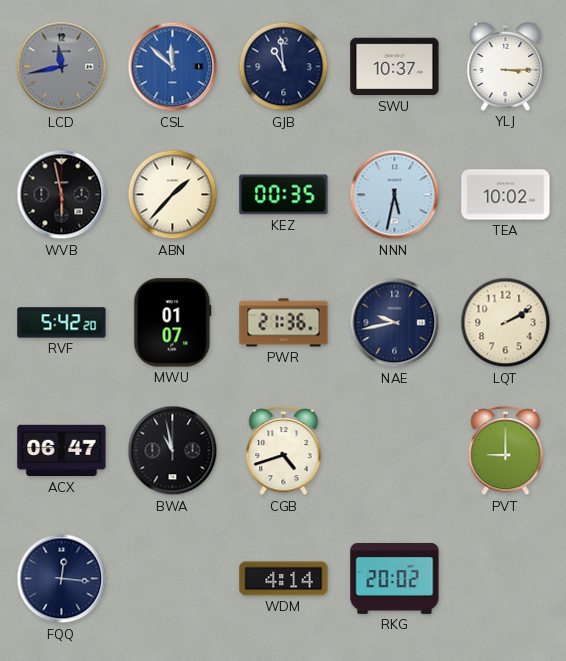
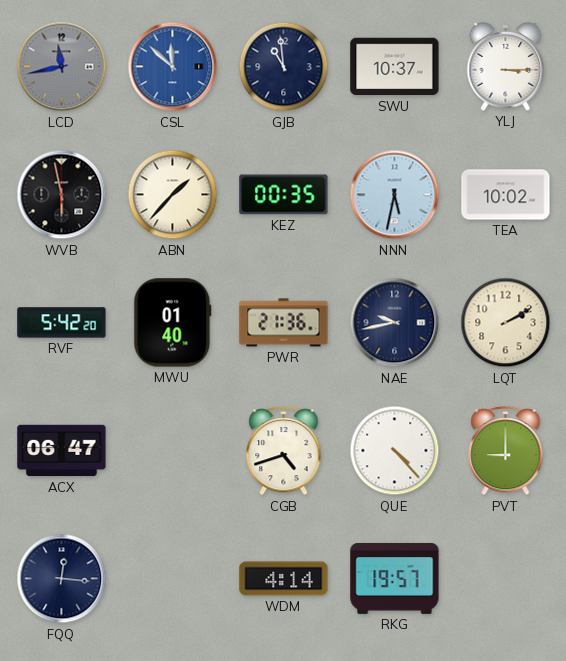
MWU: 01:07 -> 01:40 (173, 323)
BWA: 10:58 -> none (173, 451)
QUE: none -> 4:23 (395, 451)
RKG: 20:02 -> 19:57 (395, 578)
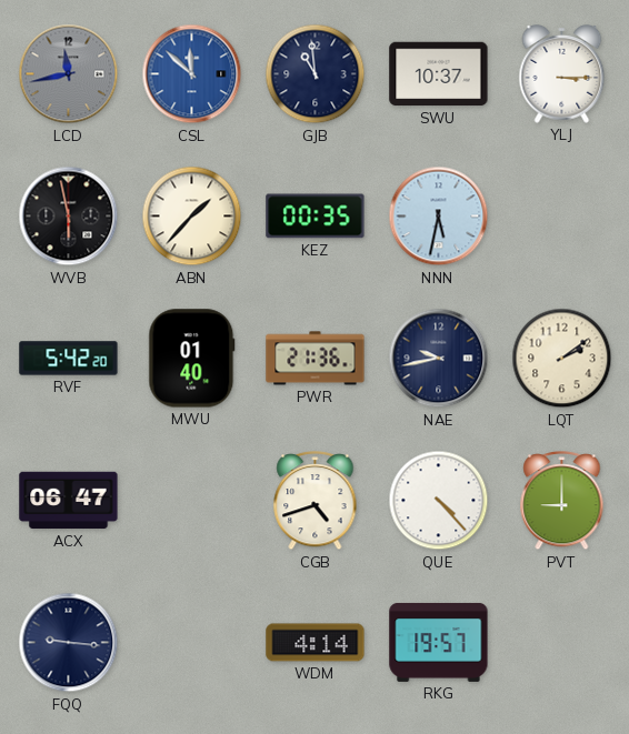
TEA: 10:02 -> none (506, 195)
LQT: 2:10 -> 2:09 (562, 359)
FQQ: 12:16 -> 9:16 (69, 643)
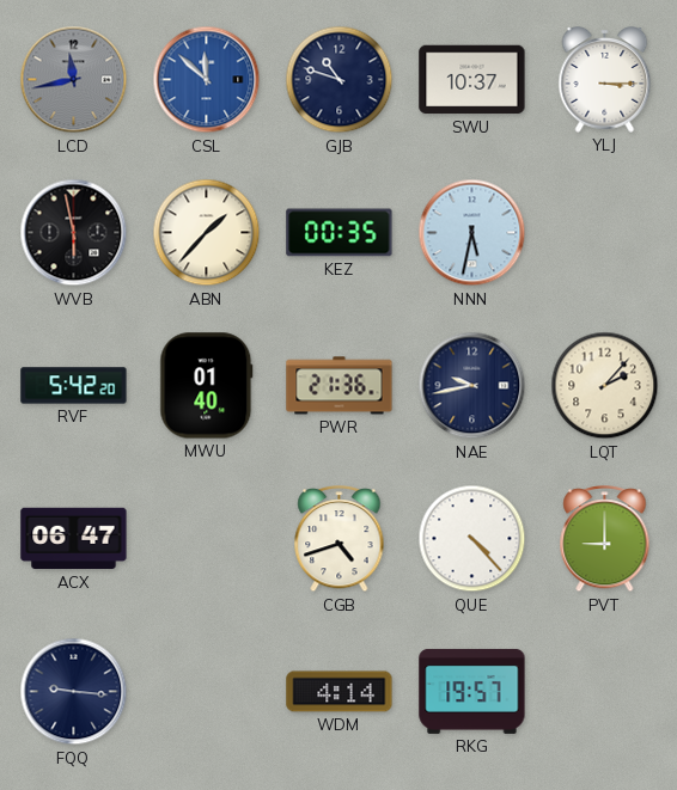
GJB: 10:59 -> 10:48 (340, 80)
LQT: 2:09 -> 2:07 (605, 386)
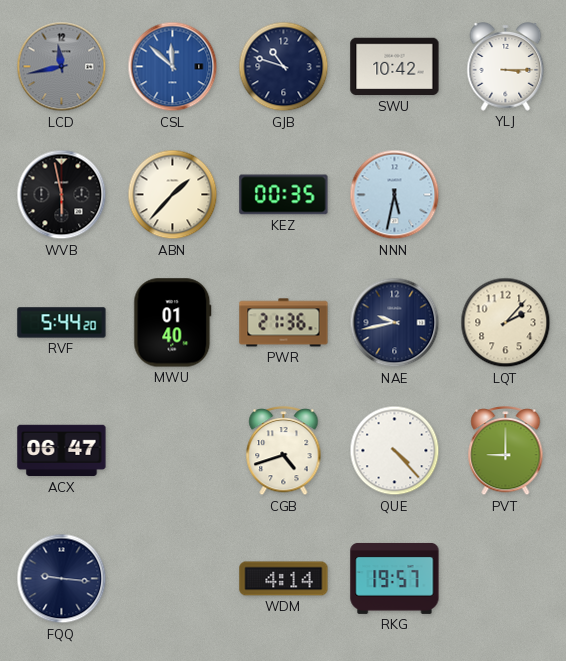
SWU: 10:37 -> 10:42 (395, 67)
RVF: 5:42 -> 5:44 (62, 323)
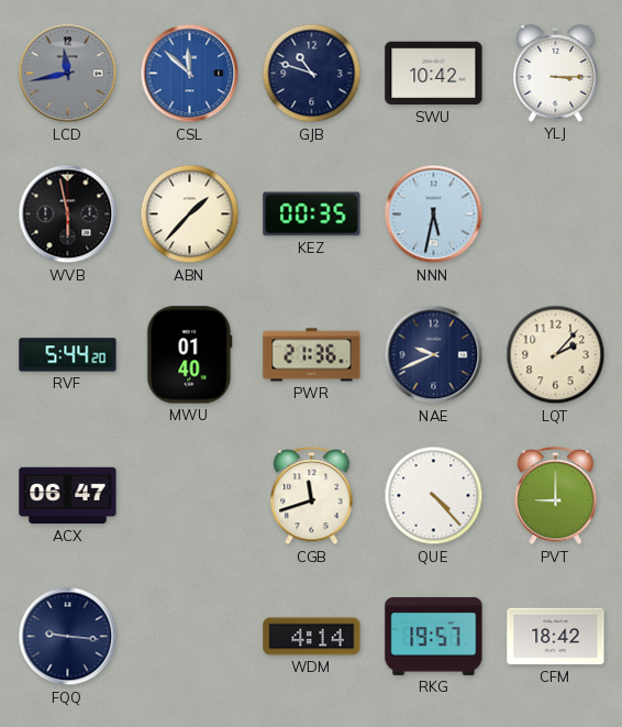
NAE: 9:43 -> 9:41 (434, 355)
CGB: 4:42 -> 11:42 (312, 497)
CFM: none -> 18:42 (556, 637)
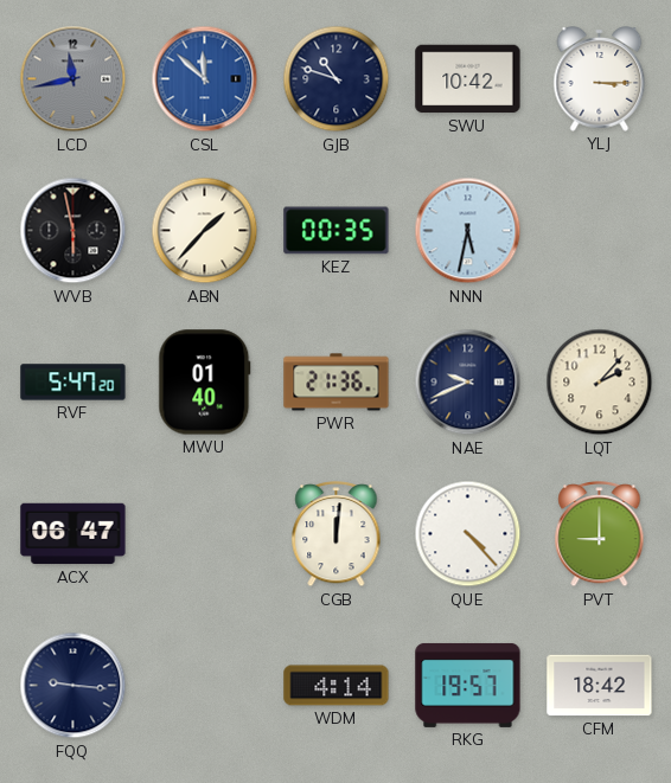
RVF: 5:44 -> 5:47 (74, 383)
CGB: 11:42 -> 12:01 (337, 535)
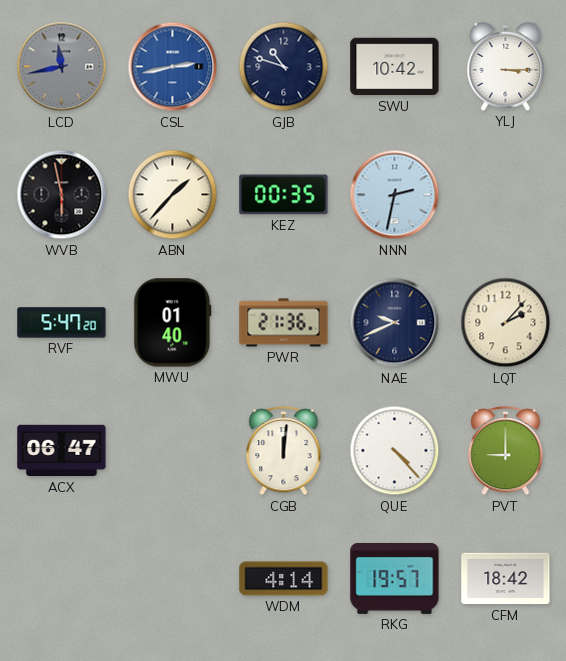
CSL: 11:52 -> 2:43 (173, 67)
NNN: 5:32 -> 2:32 (395, 195)
FQQ: 9:16 -> none (74, 686)
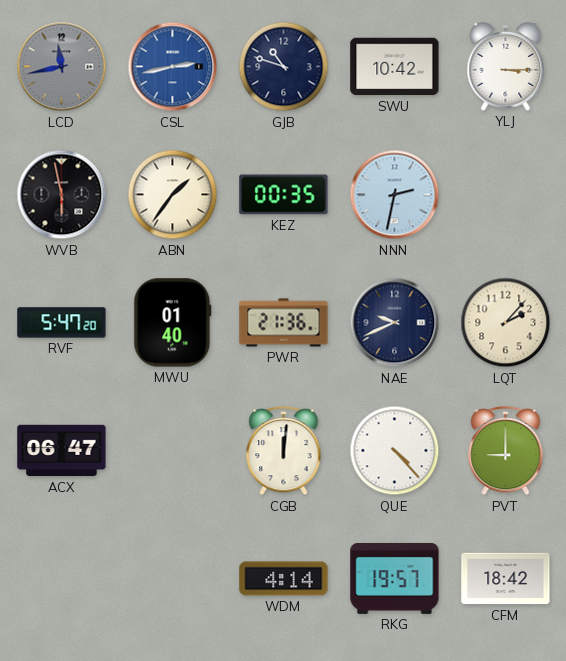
ABN: 1:37 -> 1:36 (173, 195)
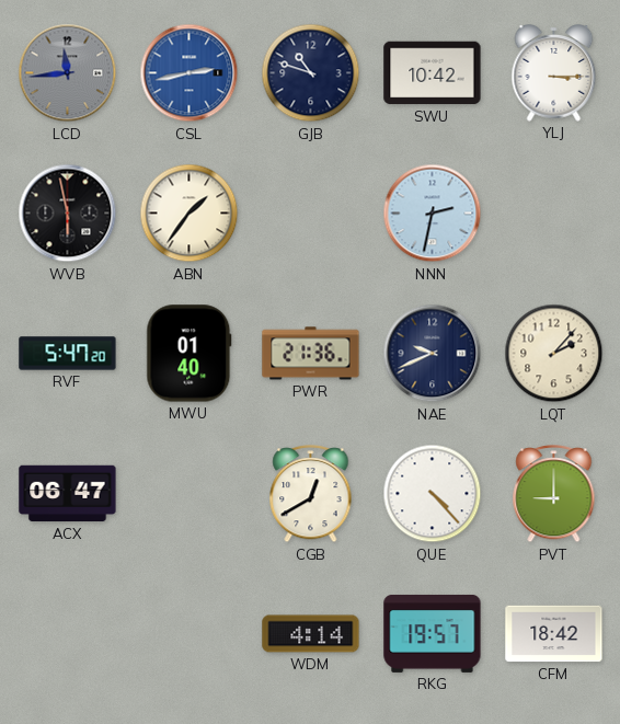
LCD: 11:43 -> 11:44 (68, 73)
KEZ: 00:35 -> none (284, 195)
CGB: 12:01 -> 12:40 (311, 495)
